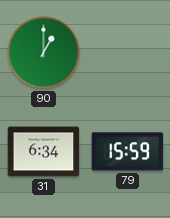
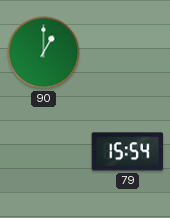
31: 6:34 -> none (44, 152)
79: 15:59 -> 15:54 (128, 152)
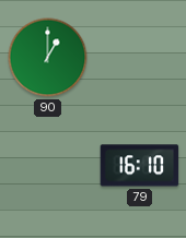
79: 15:54 -> 16:10 (140, 166)
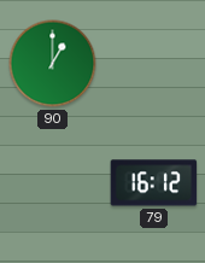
79: 16:10 -> 16:12 (154, 183)
